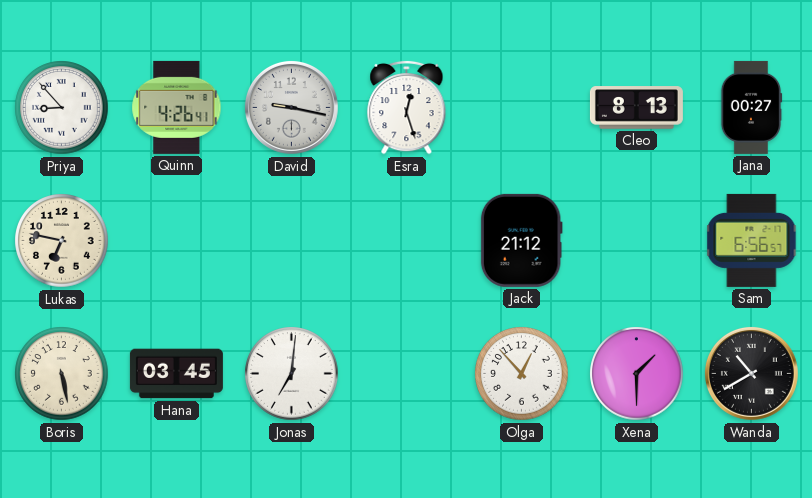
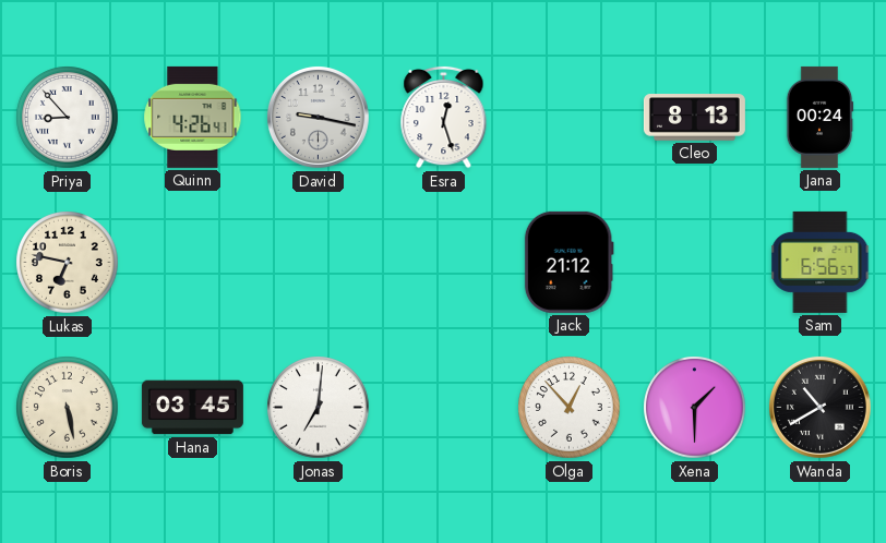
Jana: 00:27 -> 00:24 (819, 117)
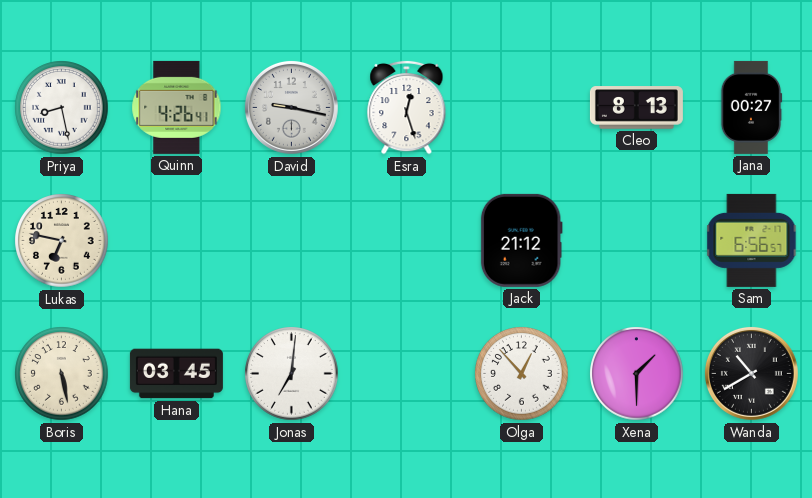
Priya: 8:53 -> 8:28 (62, 108)
Jana: 00:24 -> 00:27 (751, 107)
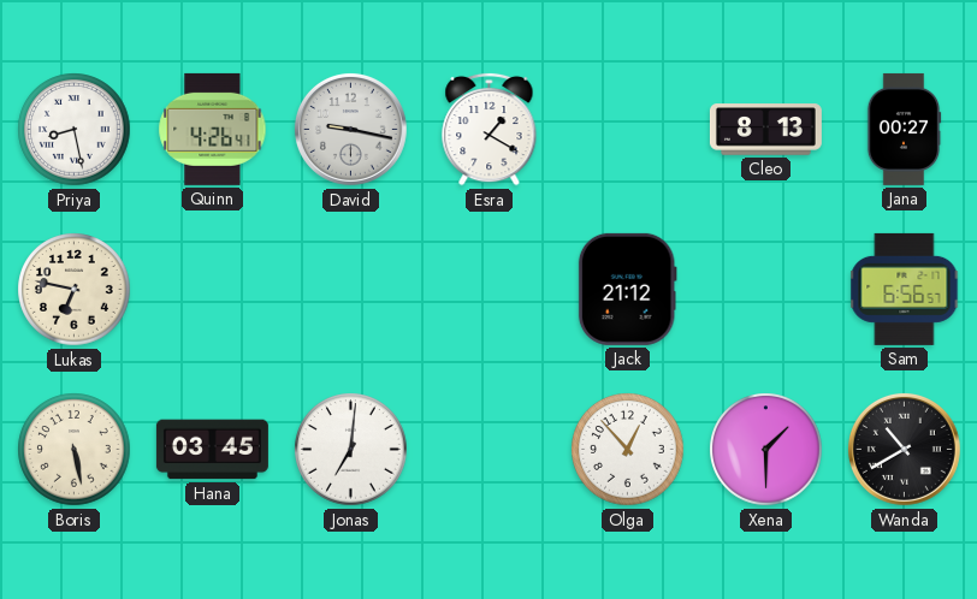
Esra: 12:27 -> 1:20 (490, 129)
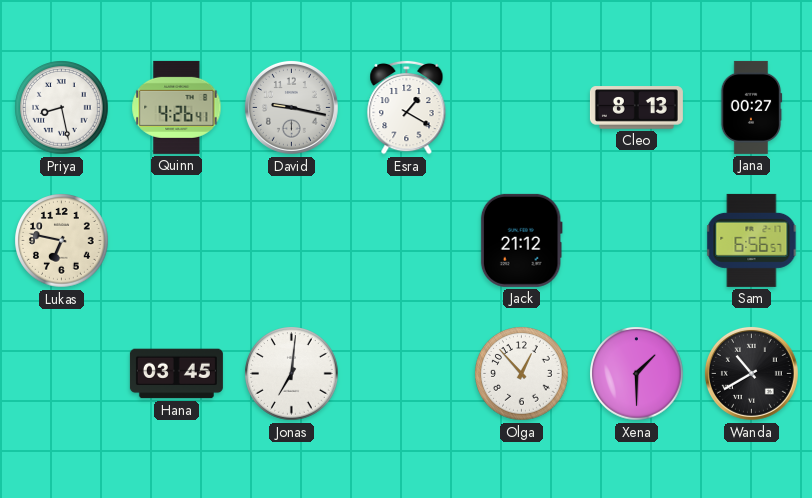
Boris: 5:28 -> none (75, 450)
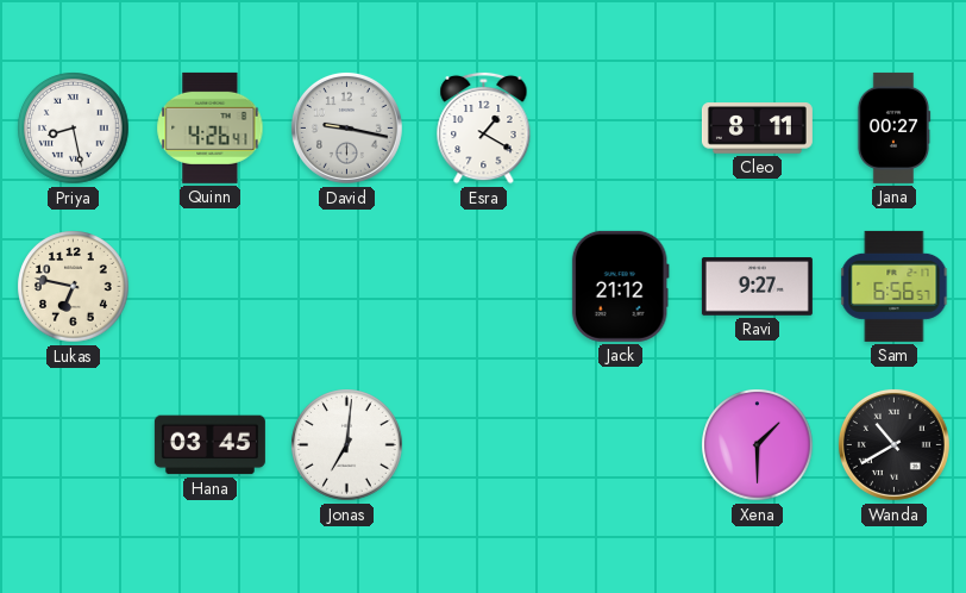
Cleo: 8:13 -> 8:11 (757, 129)
Ravi: none -> 9:27 (757, 287)
Olga: 12:53 -> none (522, 374)
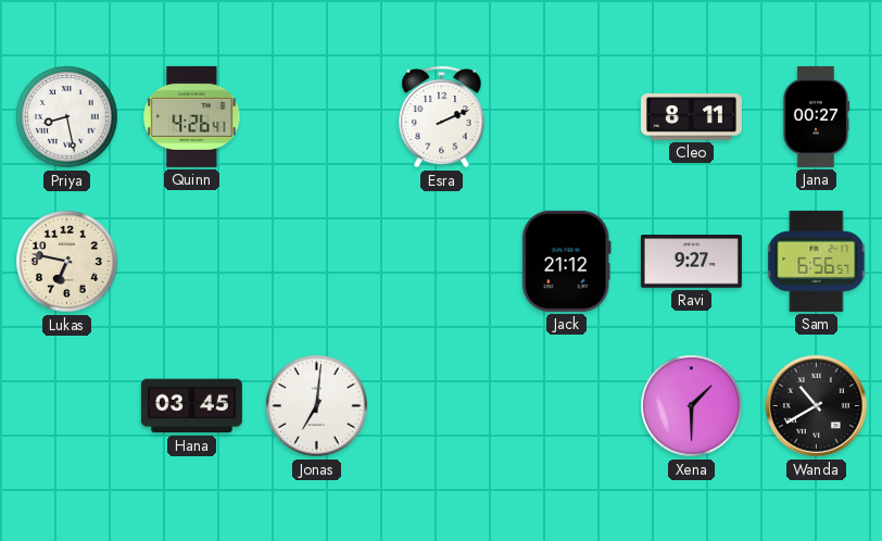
David: 9:17 -> none (346, 127)
Esra: 1:20 -> 2:11 (442, 116)
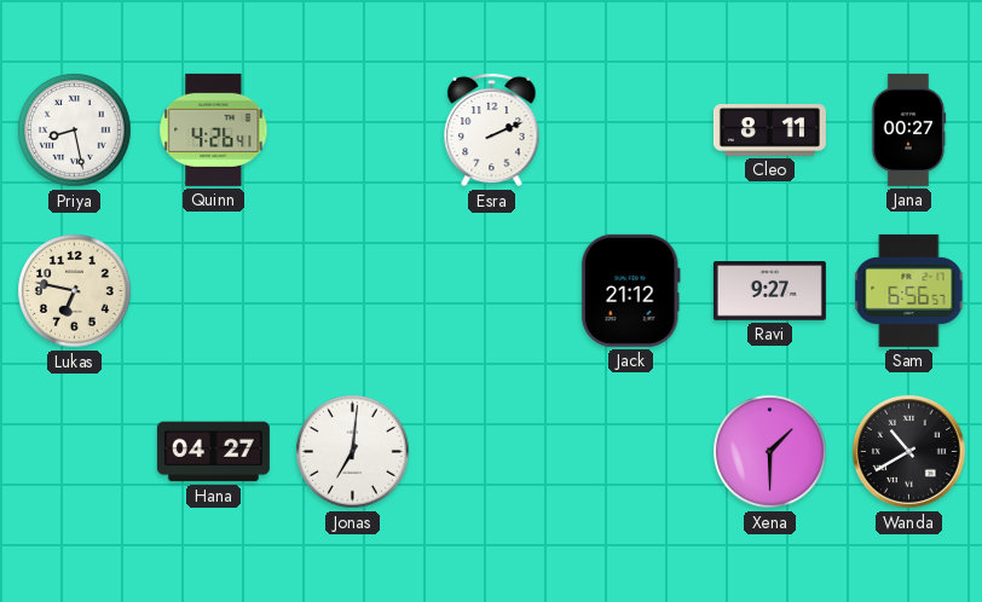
Hana: 03:45 -> 04:27 (213, 452)
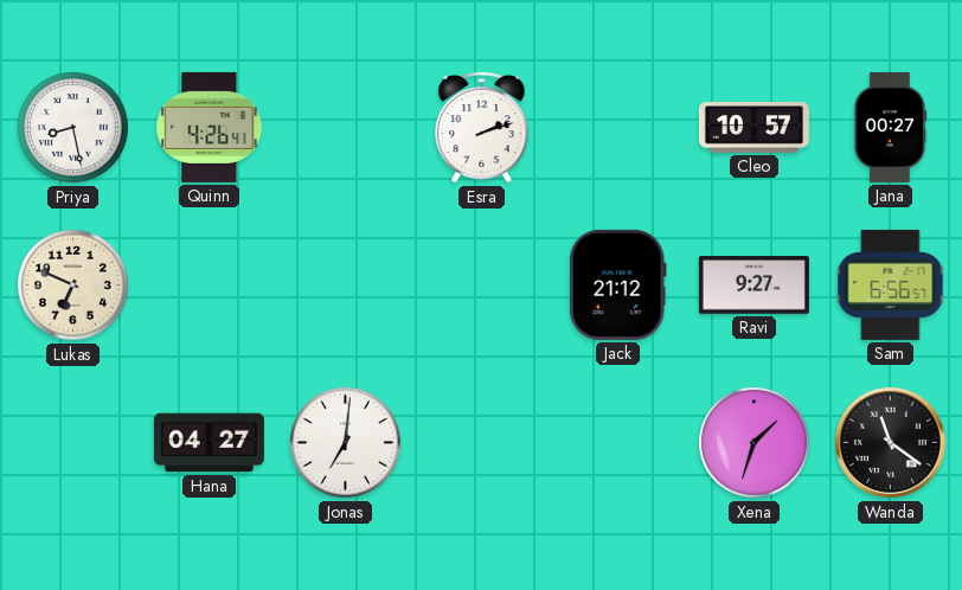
Esra: 2:11 -> 2:12 (482, 127)
Cleo: 8:11 -> 10:57 (753, 128)
Lukas: 6:47 -> 6:49 (73, 286)
Xena: 1:30 -> 1:33 (755, 443)
Wanda: 10:40 -> 11:21 (890, 442)
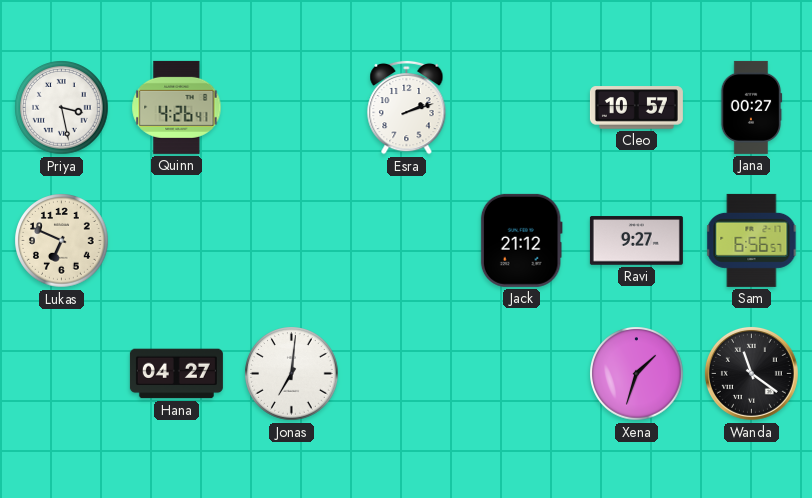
Priya: 8:28 -> 3:28 (62, 108)
